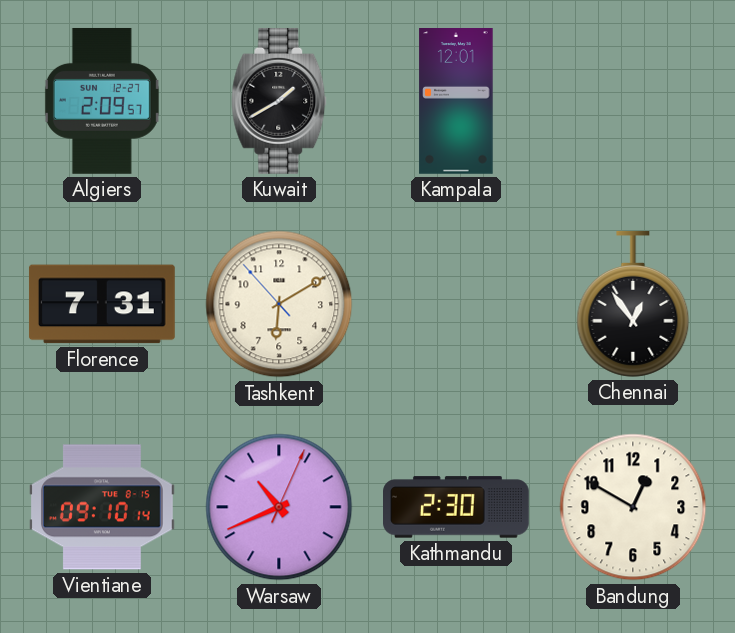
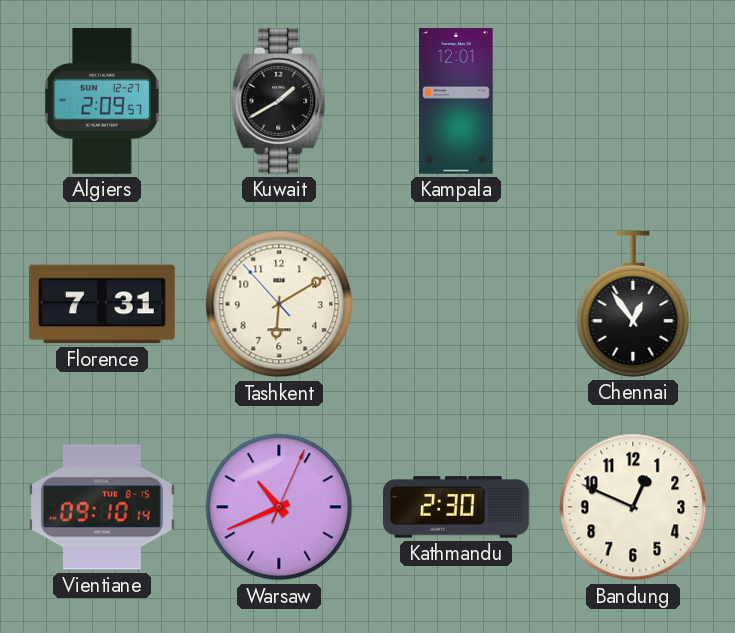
Bandung: 12:50 -> 12:49 (633, 507)
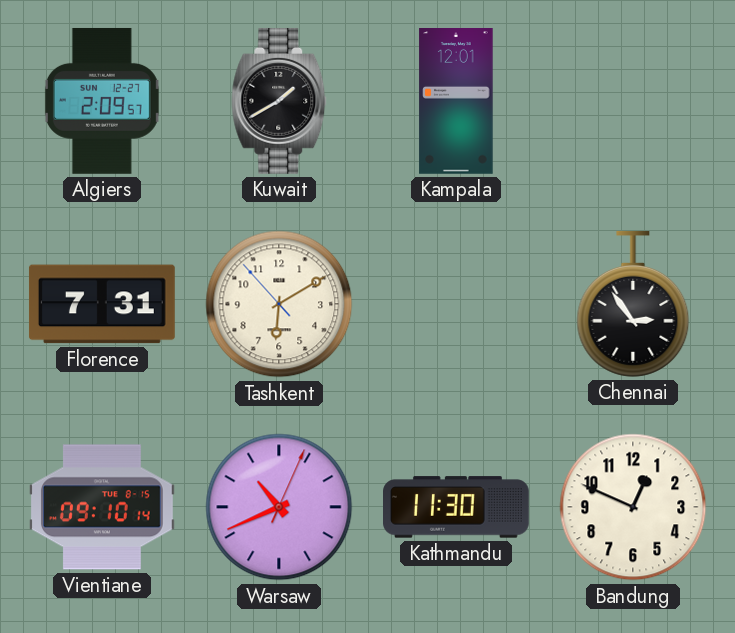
Chennai: 12:54 -> 2:54 (633, 304)
Kathmandu: 2:30 -> 11:30 (457, 507)
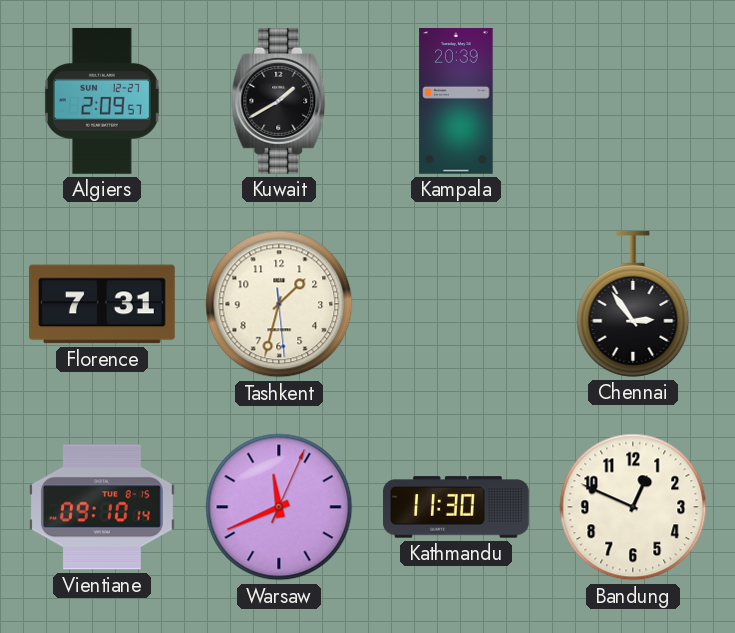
Kampala: 12:01 -> 20:39 (456, 102)
Tashkent: 6:09 -> 1:32 (279, 304)
Warsaw: 10:41 -> 11:41 (279, 507)
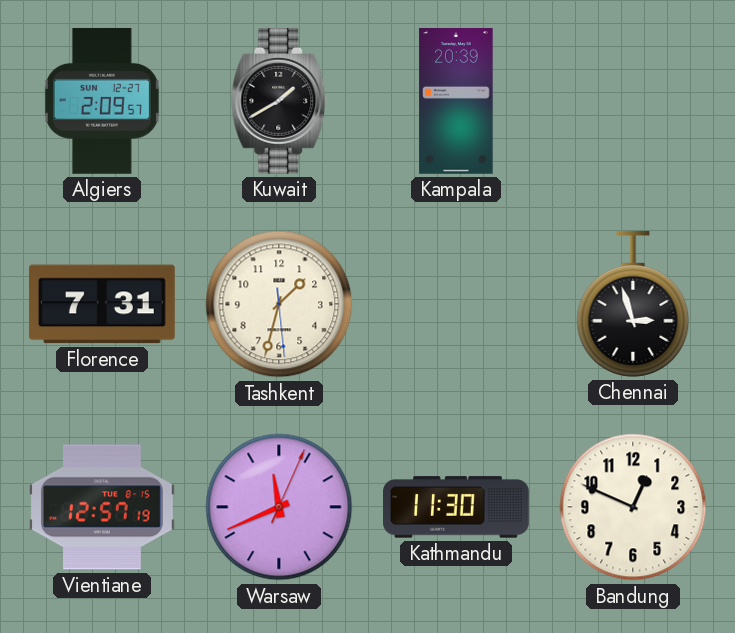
Chennai: 2:54 -> 2:57 (633, 304)
Vientiane: 09:10 -> 12:57 (102, 507)
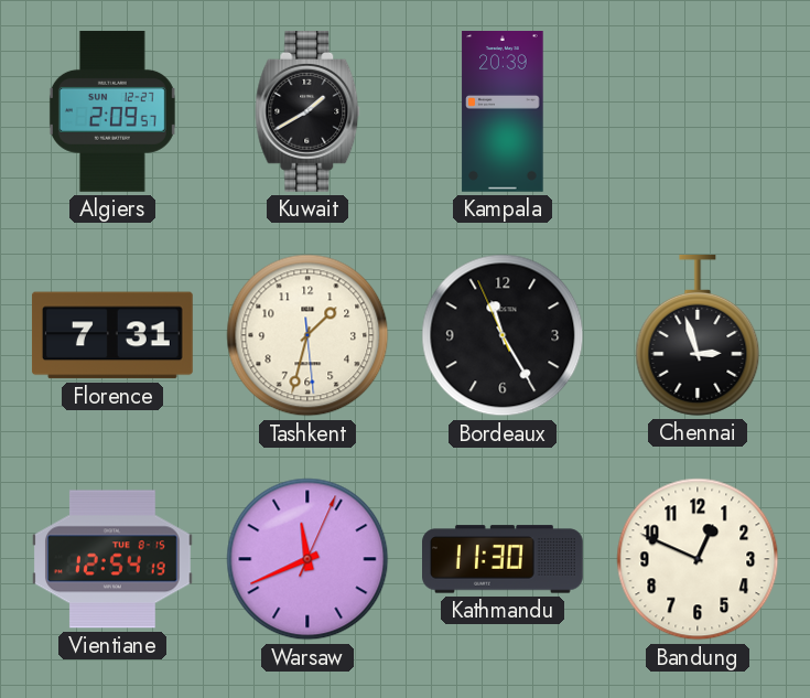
Bordeaux: none -> 11:24 (503, 335)
Vientiane: 12:57 -> 12:54 (112, 559)
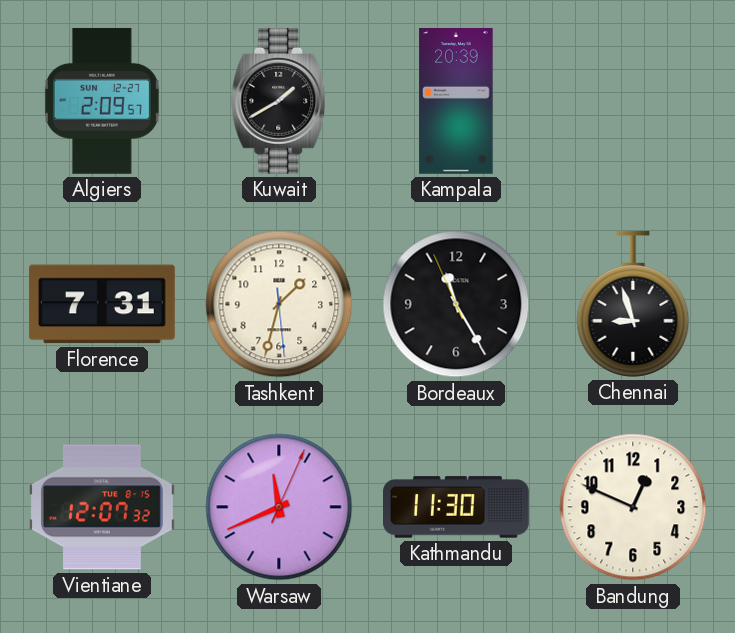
Chennai: 2:57 -> 8:57 (633, 304)
Vientiane: 12:54 -> 12:07 (102, 507)
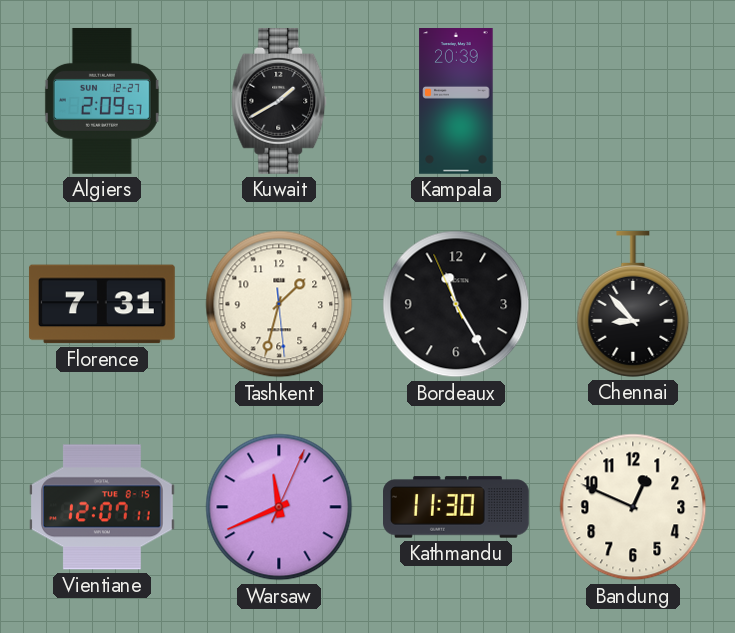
Chennai: 8:57 -> 8:53 (633, 304)
Vientiane: 12:07:32 -> 12:07:11 (102, 507)
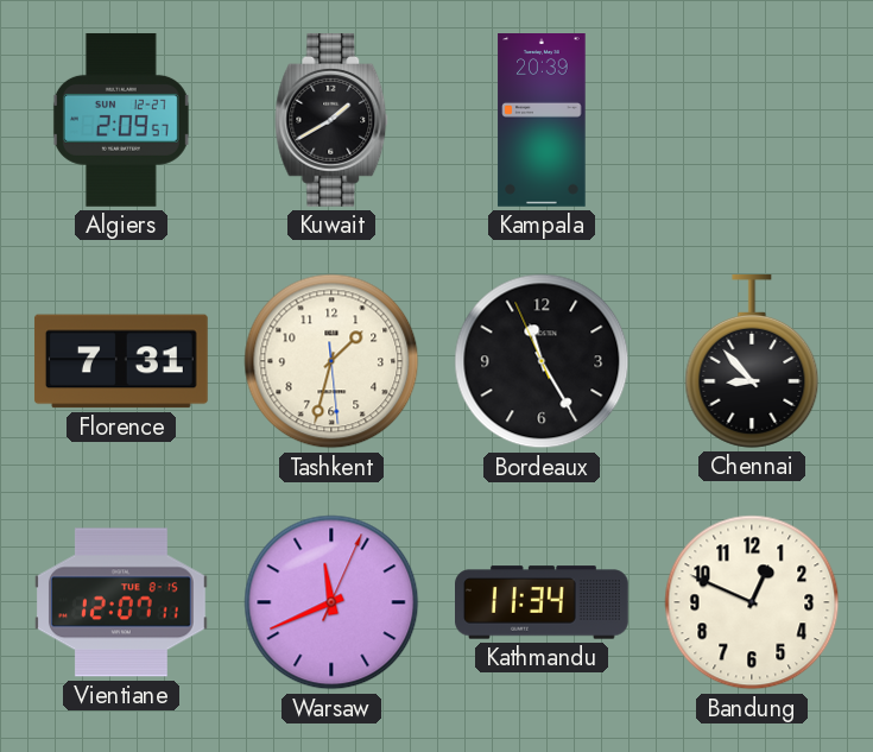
Kathmandu: 11:30 -> 11:34 (543, 602)
